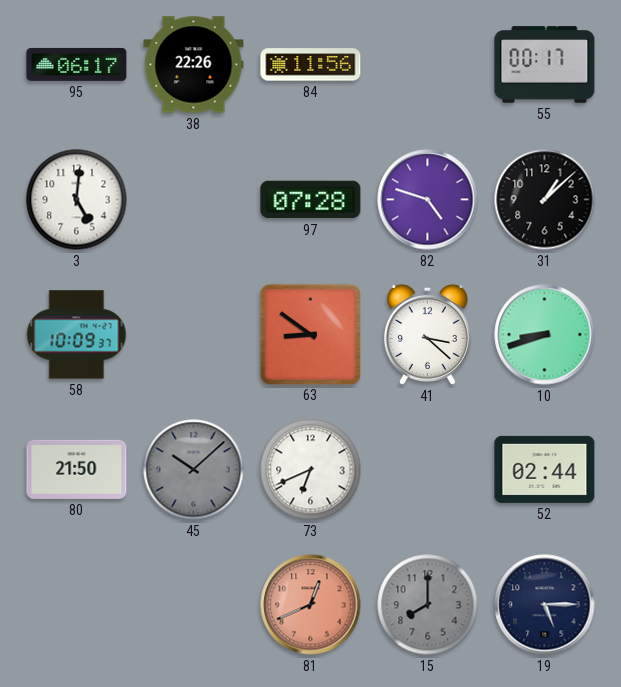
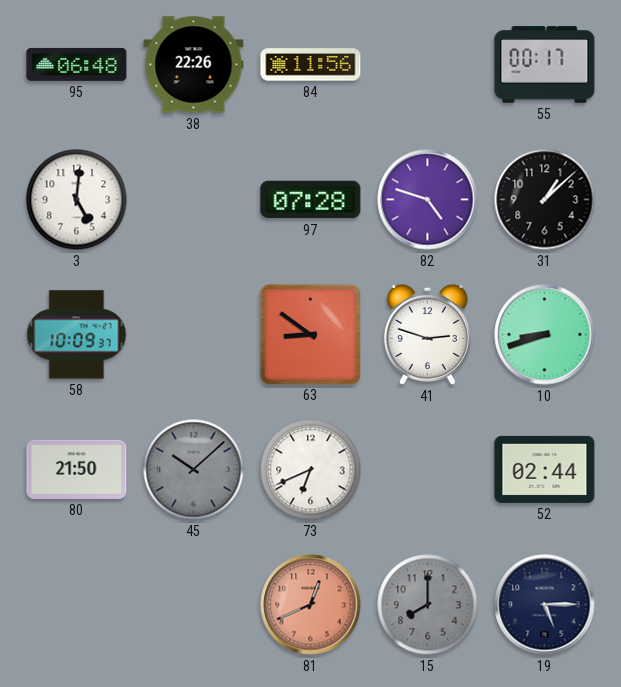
95: 06:17 -> 06:48 (77, 64)
41: 3:22 -> 2:48 (427, 334)
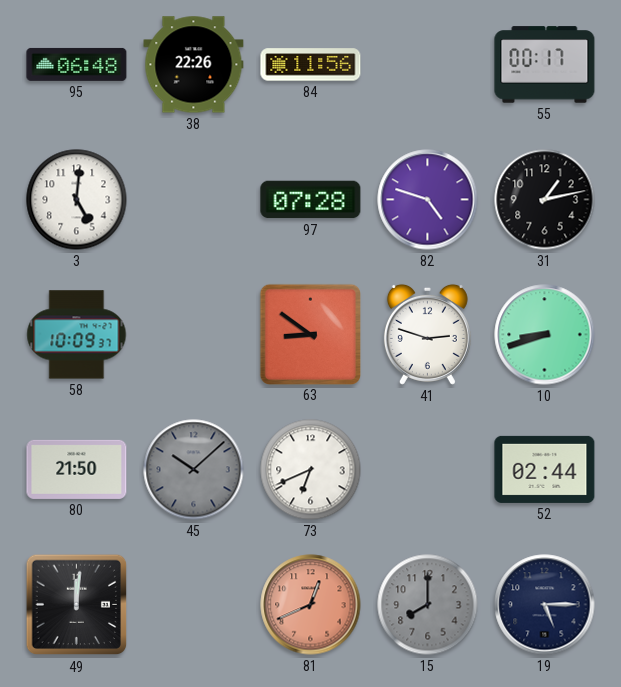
31: 1:08 -> 1:13 (545, 200)
49: none -> 12:01 (77, 605)
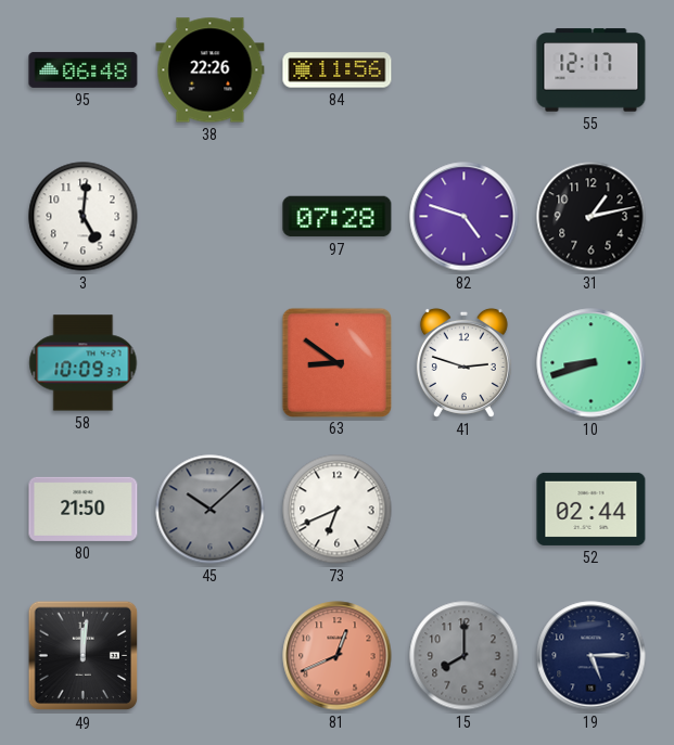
55: 00:17 -> 12:17 (592, 70)
